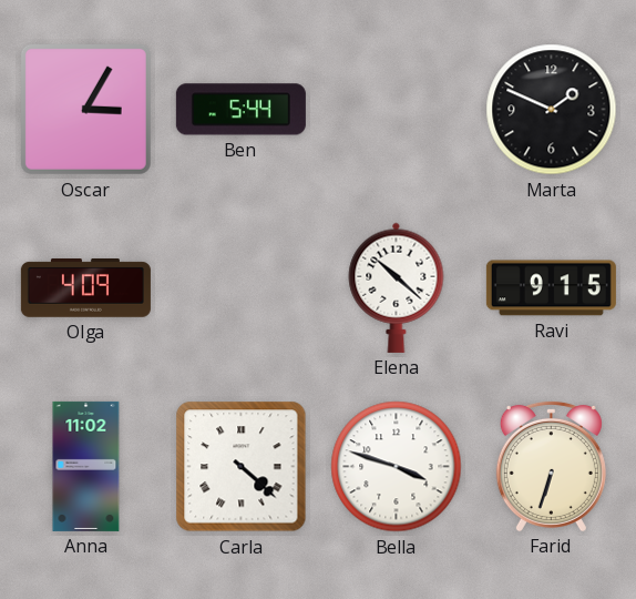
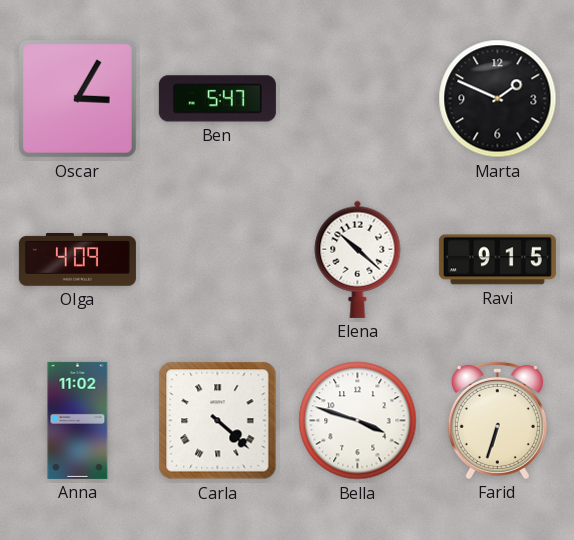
Ben: 5:44 -> 5:47 (217, 99)
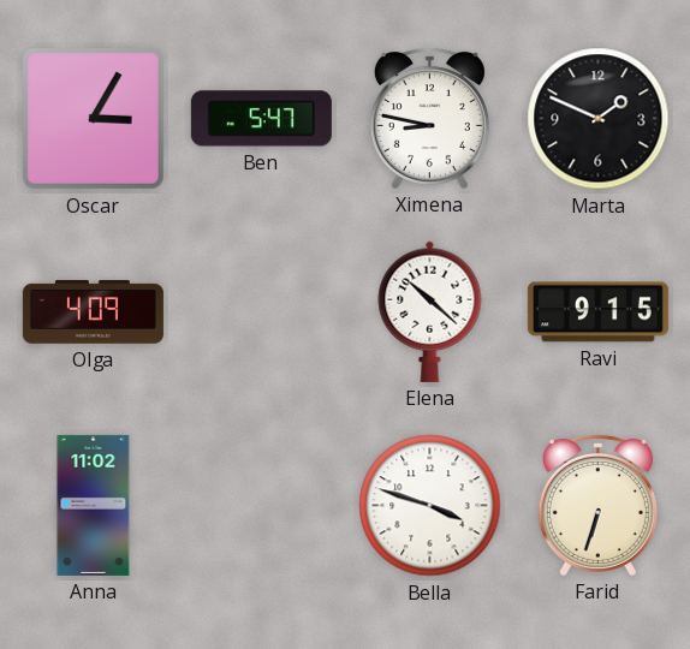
Ximena: none -> 8:47 (429, 118)
Carla: 4:22 -> none (218, 421)
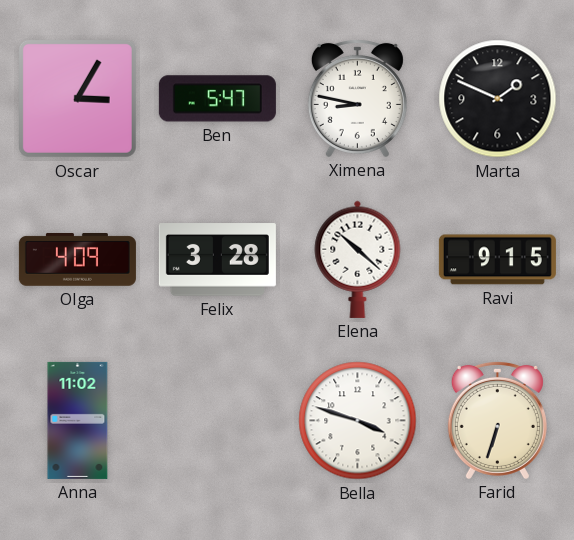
Felix: none -> 3:28 (217, 260)
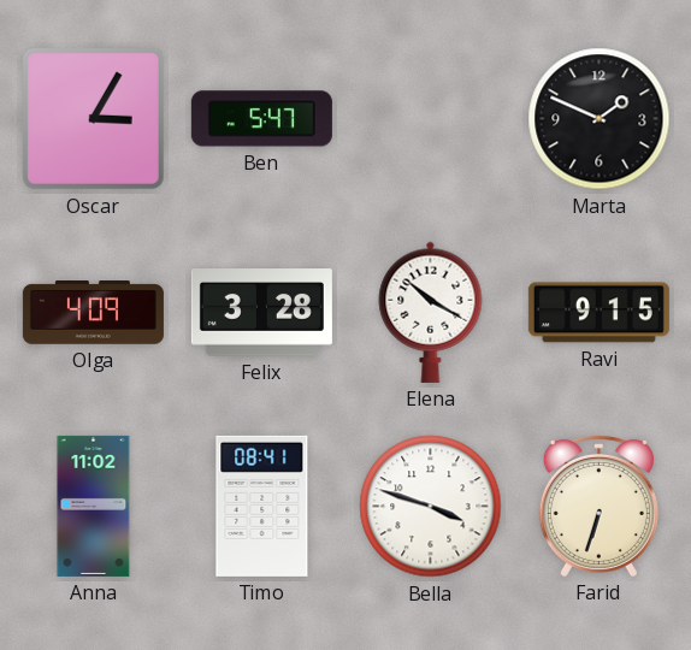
Ximena: 8:47 -> none (357, 98)
Elena: 10:22 -> 10:20 (431, 312)
Timo: none -> 08:41 (262, 506)
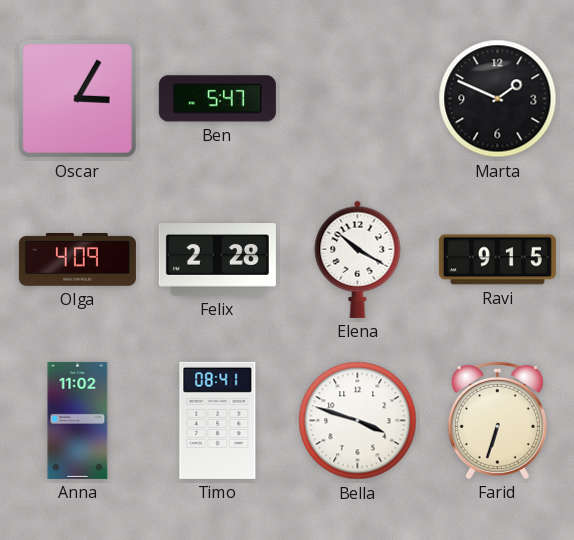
Felix: 3:28 -> 2:28 (217, 260)
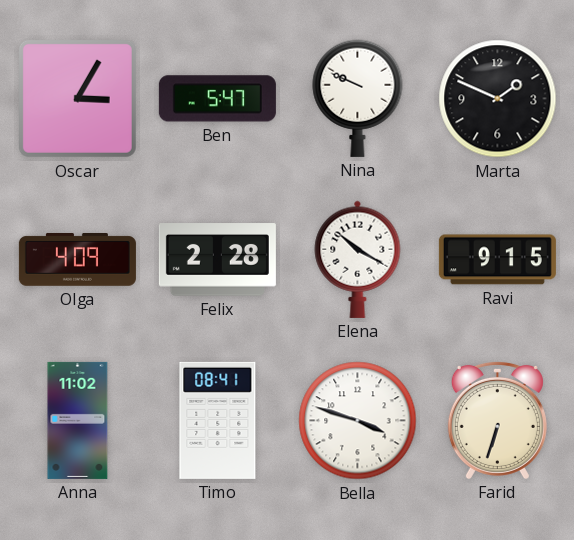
Nina: none -> 9:49 (358, 98)
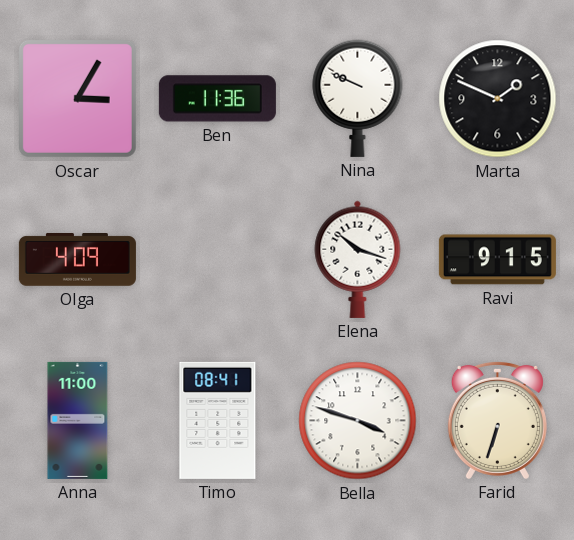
Ben: 5:47 -> 11:36 (217, 99)
Felix: 2:28 -> none (217, 260)
Elena: 10:20 -> 10:18 (358, 259)
Anna: 11:02 -> 11:00 (78, 420)
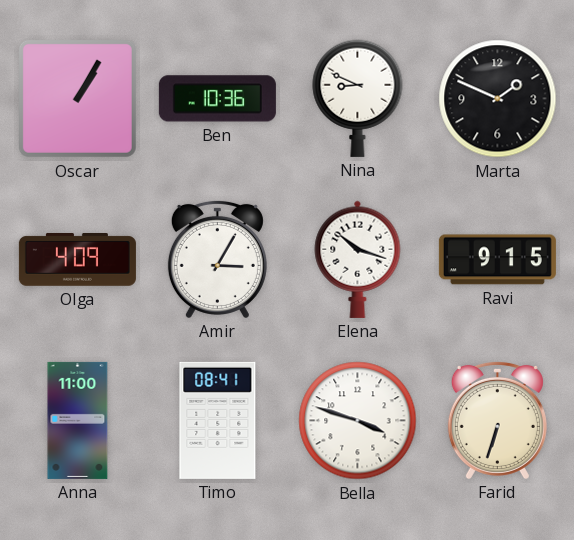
Oscar: 3:05 -> 1:05 (77, 98)
Ben: 11:36 -> 10:36 (217, 99)
Nina: 9:49 -> 8:49 (358, 98)
Amir: none -> 3:05 (217, 259)
